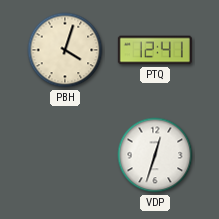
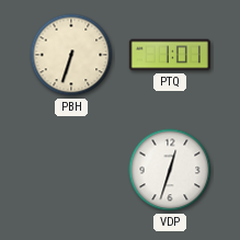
PBH: 4:03 -> 6:33 (71, 55)
PTQ: 12:41 -> 1:01 (170, 55)
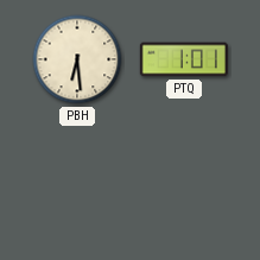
PBH: 6:33 -> 6:29 (77, 59)
VDP: 12:33 -> none (170, 170)
